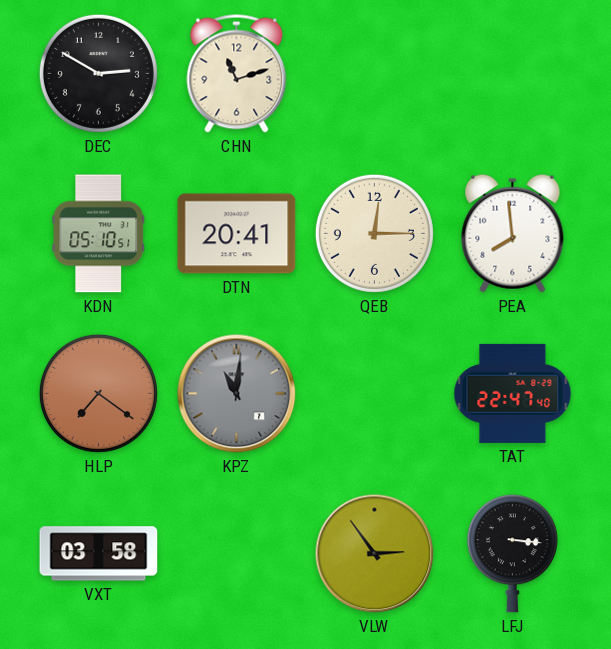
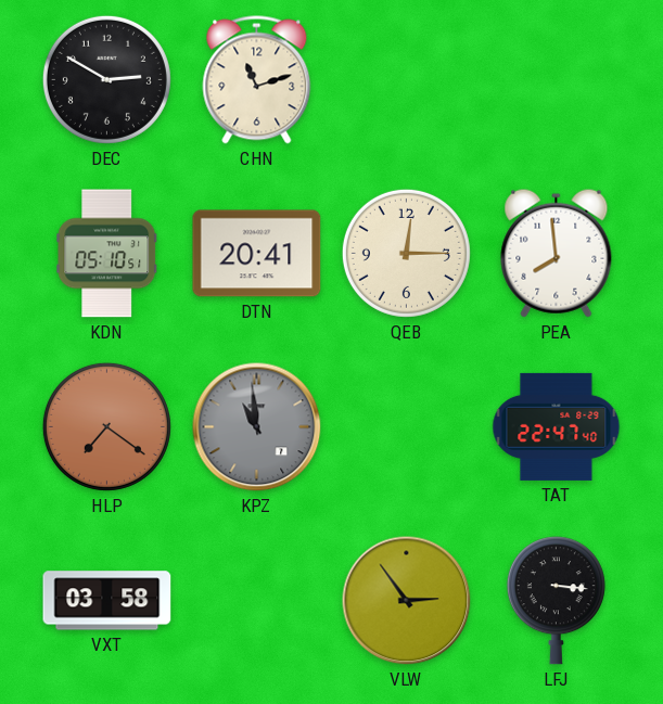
KPZ: 11:01 -> 10:59 (257, 427)
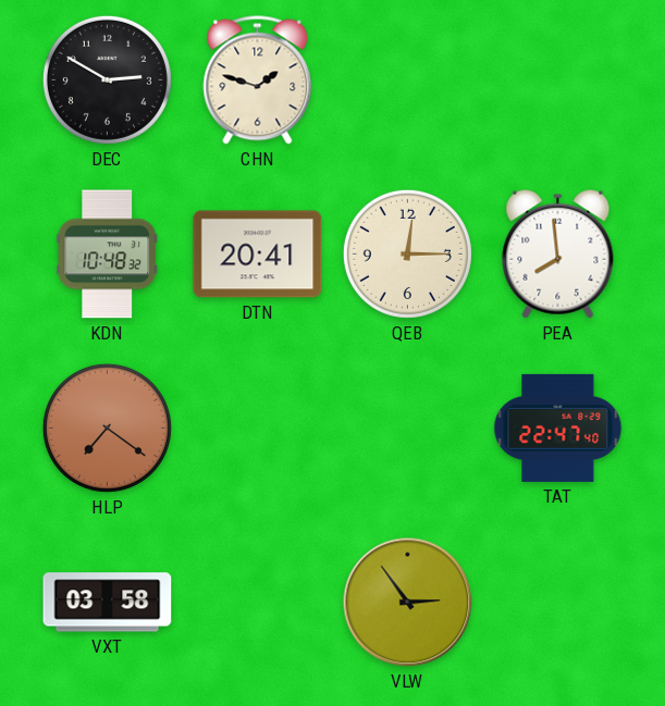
CHN: 11:12 -> 1:48 (258, 80)
KDN: 05:10 -> 10:48 (108, 255)
KPZ: 10:59 -> none (257, 427)
LFJ: 3:16 -> none (556, 601)
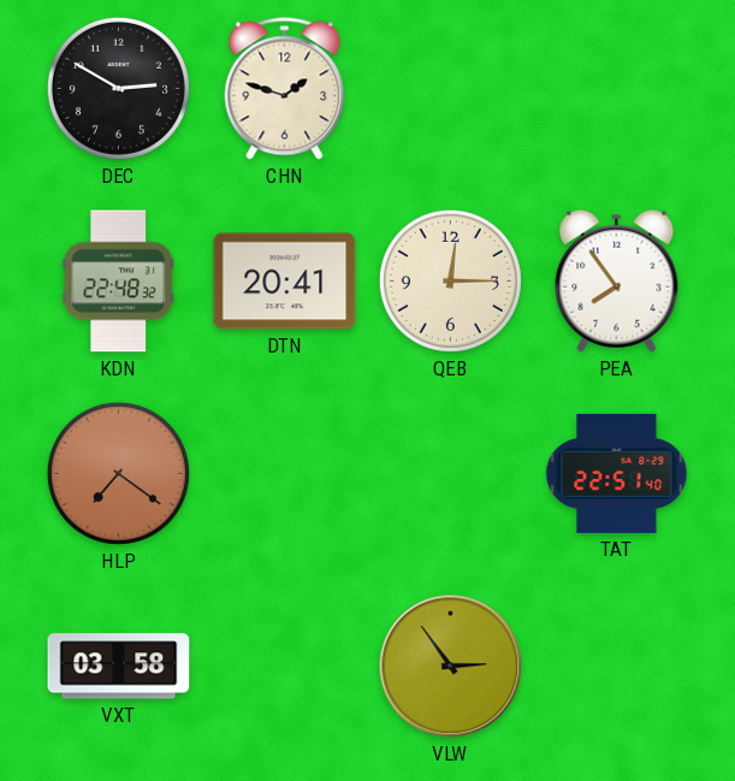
KDN: 10:48 -> 22:48 (119, 282)
PEA: 7:59 -> 7:54 (617, 280)
TAT: 22:47 -> 22:51 (617, 473)
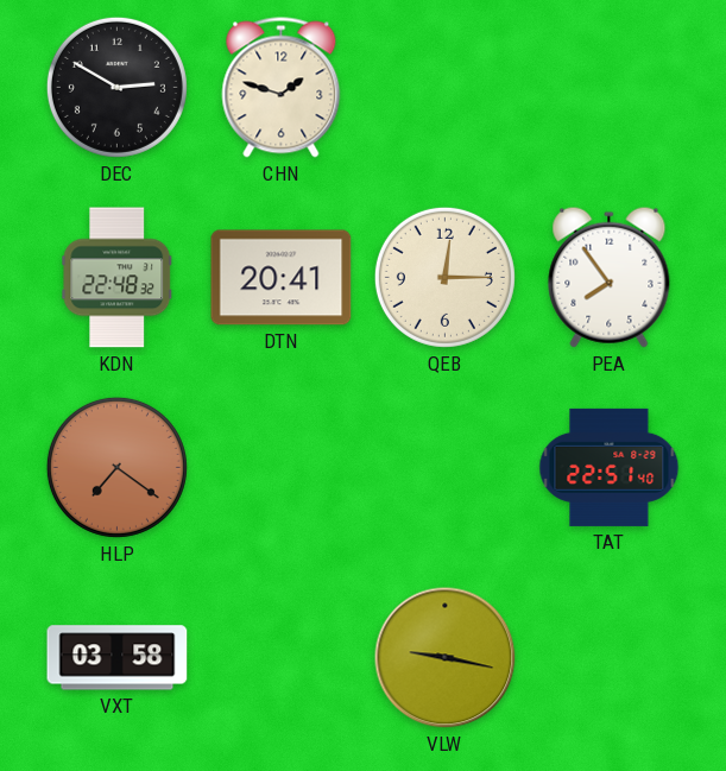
VLW: 2:54 -> 9:17 (446, 658)
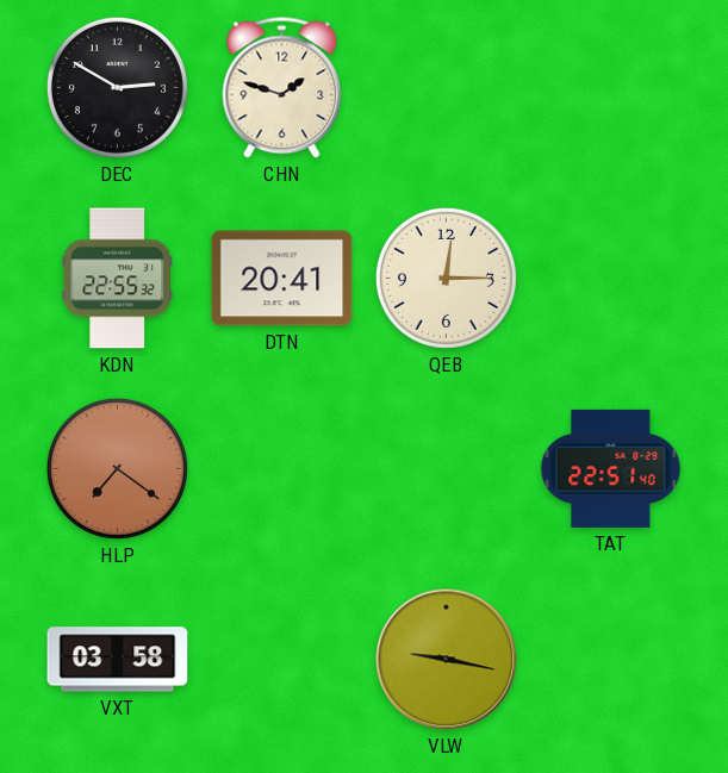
KDN: 22:48 -> 22:55 (118, 279)
PEA: 7:54 -> none (610, 277)
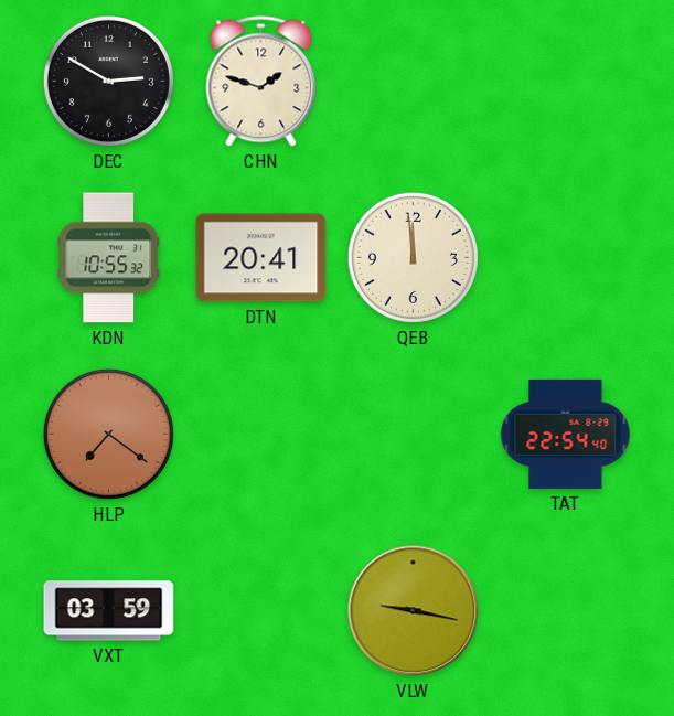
KDN: 22:55 -> 10:55 (109, 258)
QEB: 12:15 -> 11:59 (413, 257)
TAT: 22:51 -> 22:54 (566, 434)
VXT: 03:58 -> 03:59 (109, 611)
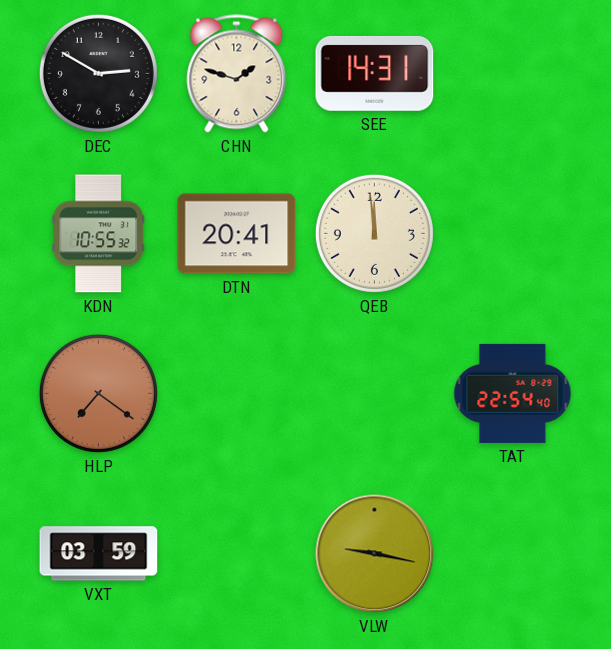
SEE: none -> 14:31 (375, 73)
